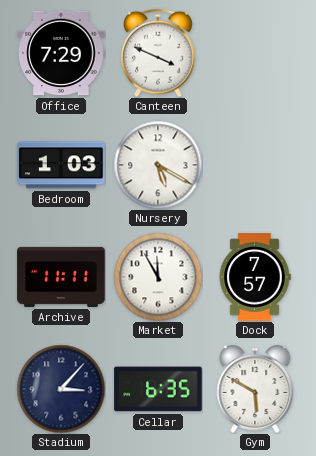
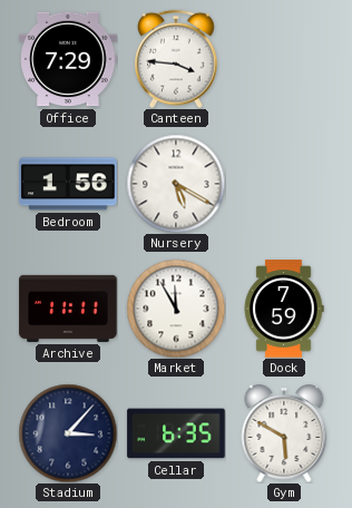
Canteen: 3:49 -> 3:46 (177, 59)
Bedroom: 1:03 -> 1:56 (68, 184)
Dock: 7:57 -> 7:59 (284, 309)
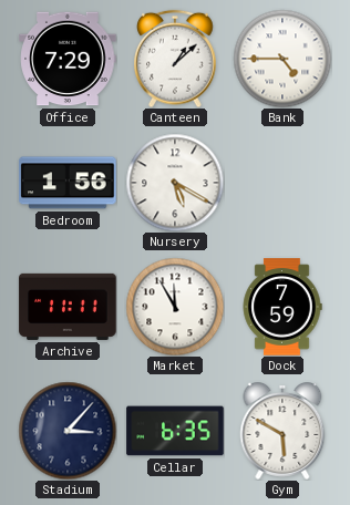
Canteen: 3:46 -> 1:08 (176, 59)
Bank: none -> 4:45 (282, 59)
